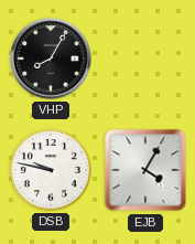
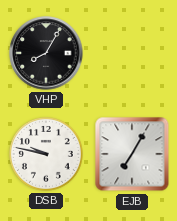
EJB: 4:05 -> 7:05 (132, 154)
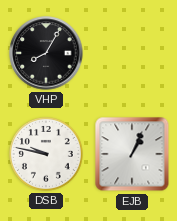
EJB: 7:05 -> 1:04 (132, 154)
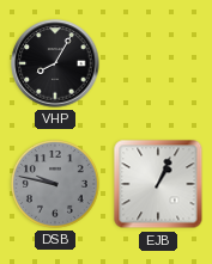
DSB dial: white -> grey (56, 185)
